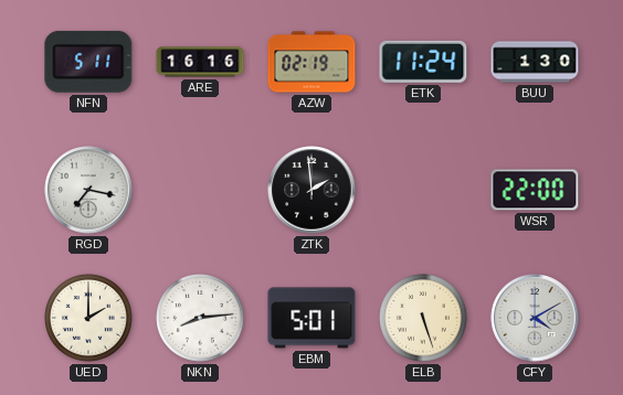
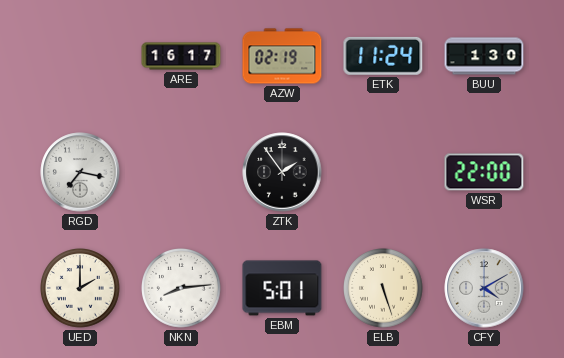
NFN: 5:11 -> none (88, 62)
ARE: 16:16 -> 16:17 (181, 56)
ZTK: 1:59 -> 1:54 (282, 172)
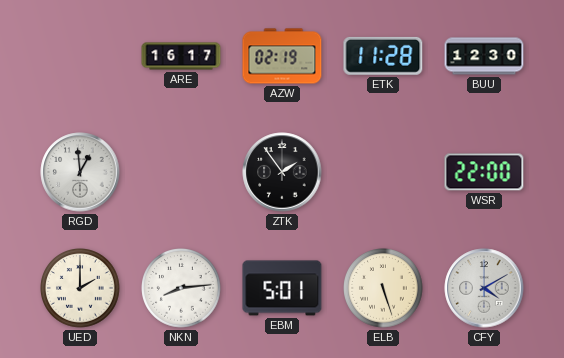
ETK: 11:24 -> 11:28 (383, 56)
BUU: 1:30 -> 12:30 (484, 56)
RGD: 7:17 -> 12:59 (80, 172)
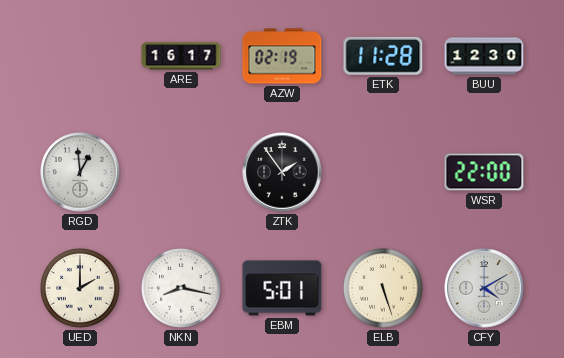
NKN: 8:14 -> 8:17 (181, 288)
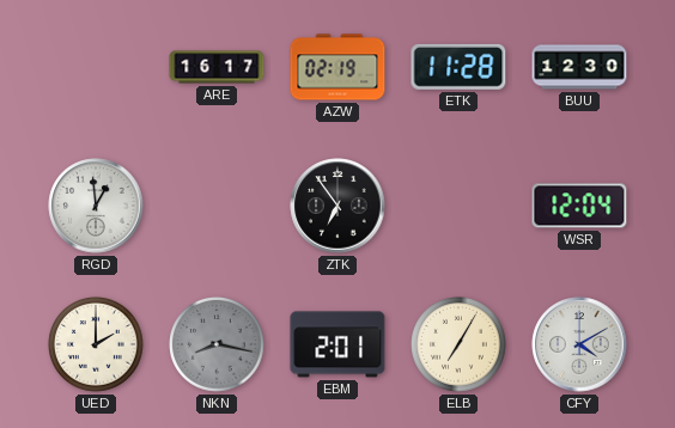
ZTK: 1:54 -> 6:54 (337, 206)
WSR: 22:00 -> 12:04 (579, 206)
NKN dial: white -> grey (217, 344)
EBM: 5:01 -> 2:01 (337, 344)
ELB: 5:27 -> 7:05 (458, 344)
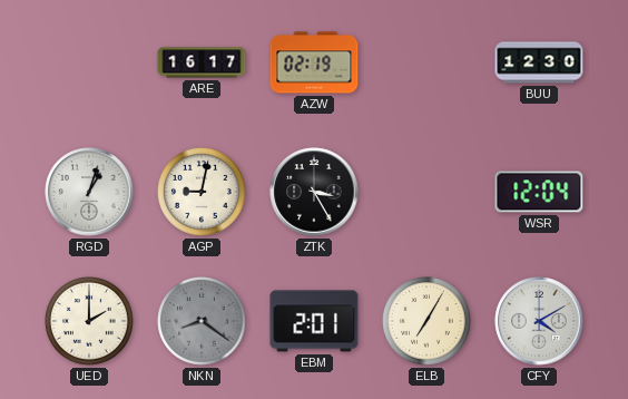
ETK: 11:28 -> none (458, 67)
RGD: 12:59 -> 1:03 (89, 192)
AGP: none -> 9:02 (202, 192)
ZTK: 6:54 -> 3:25 (314, 192)
NKN: 8:17 -> 8:21 (202, 321)
